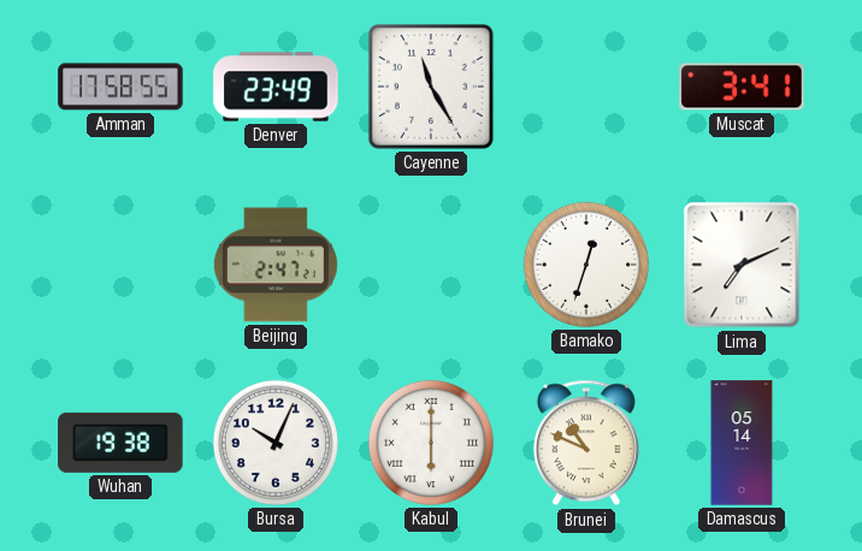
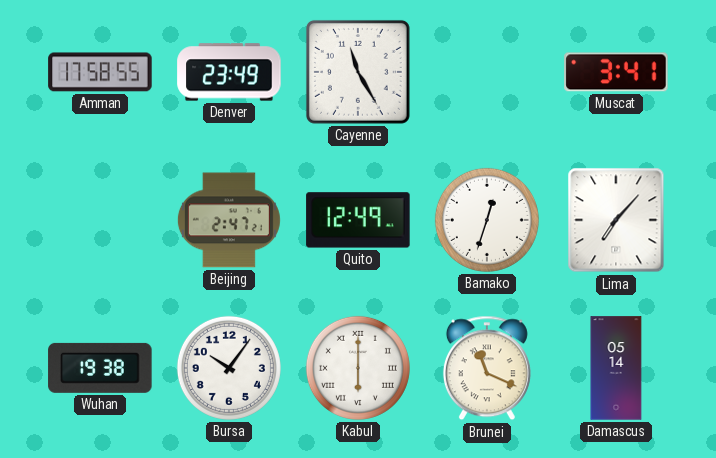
Quito: none -> 12:49 (358, 220)
Lima: 7:11 -> 7:07 (616, 220)
Bursa: 10:04 -> 10:06 (229, 368)
Brunei: 10:49 -> 11:19 (487, 368)
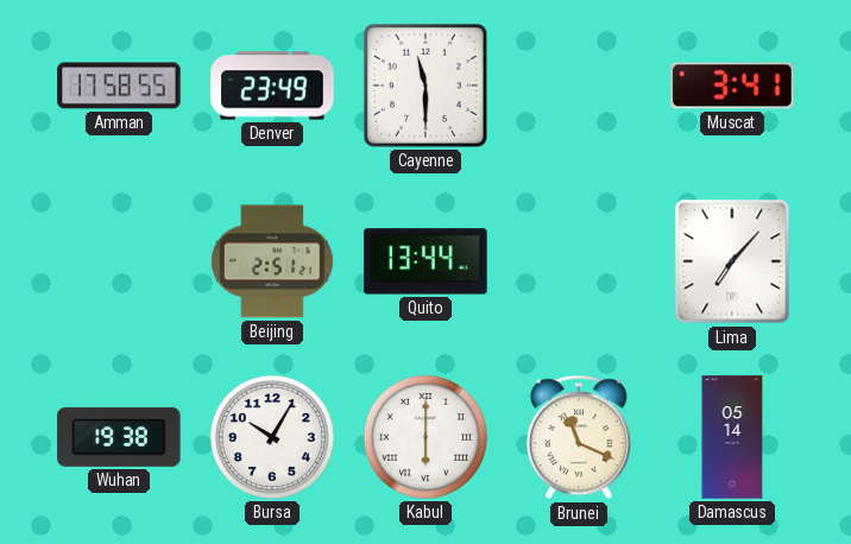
Cayenne: 11:25 -> 11:30 (425, 86)
Beijing: 2:47 -> 2:51 (272, 261)
Quito: 12:49 -> 13:44 (425, 261)
Bamako: 12:33 -> none (487, 220)
Bursa: 10:06 -> 10:05 (272, 437)
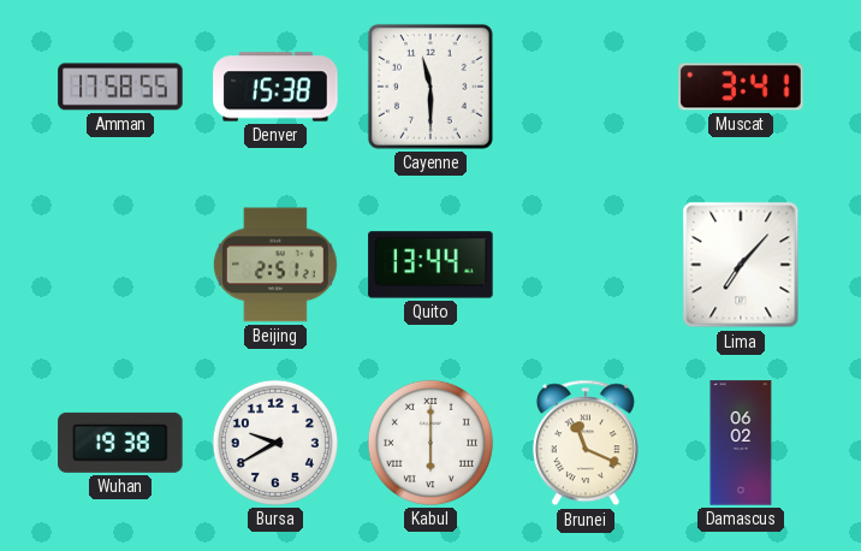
Denver: 23:49 -> 15:38 (275, 87)
Bursa: 10:05 -> 9:40 (275, 443)
Damascus: 05:14 -> 06:02 (741, 443)
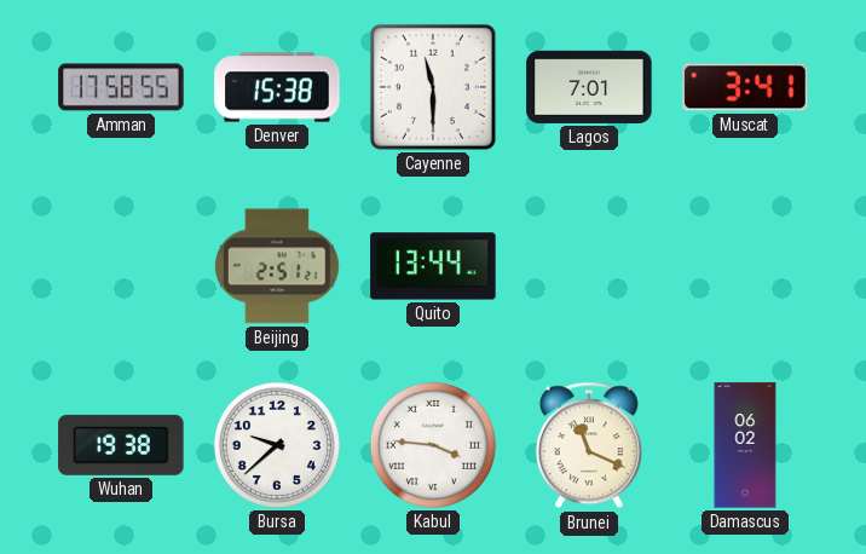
Lagos: none -> 7:01 (589, 87)
Lima: 7:07 -> none (741, 265)
Bursa: 9:40 -> 9:38 (277, 445)
Kabul: 6:00 -> 3:46 (433, 445)
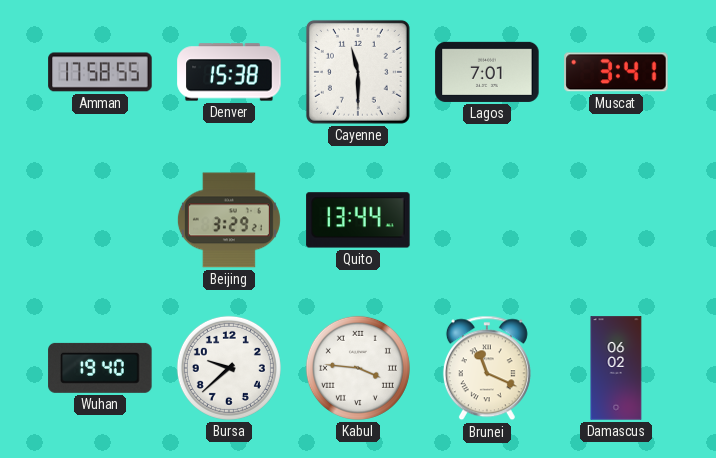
Beijing: 2:51 -> 3:29 (229, 220)
Wuhan: 19:38 -> 19:40 (100, 368)
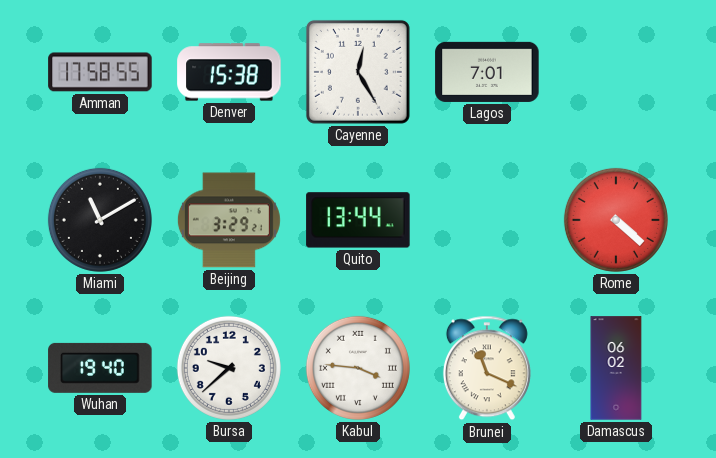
Cayenne: 11:30 -> 12:25 (358, 72)
Muscat: 3:41 -> none (616, 72)
Miami: none -> 11:10 (100, 220)
Rome: none -> 4:22 (616, 220)
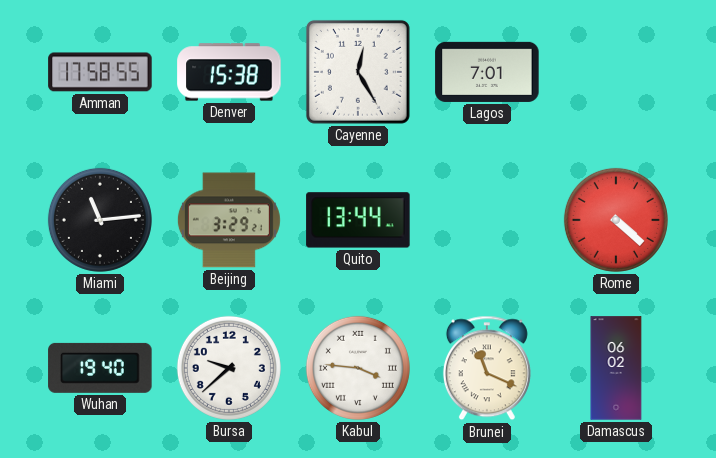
Miami: 11:10 -> 11:14 (100, 220)
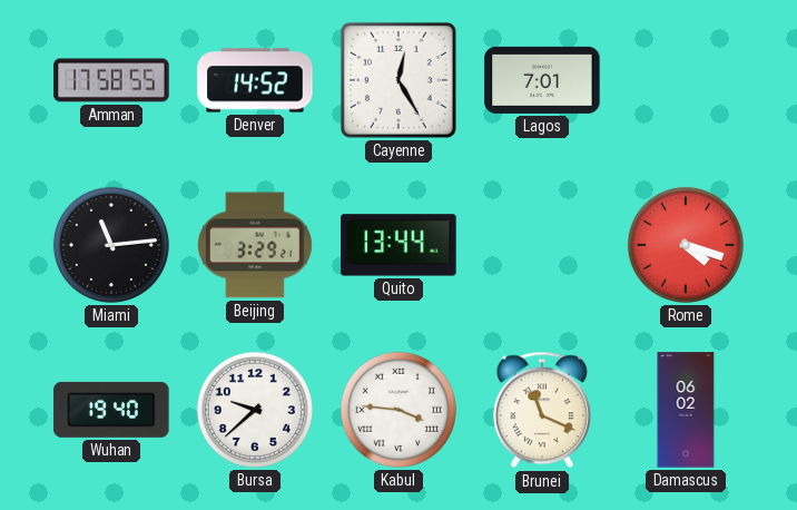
Denver: 15:38 -> 14:52 (255, 80)
Rome: 4:22 -> 4:18 (686, 245)
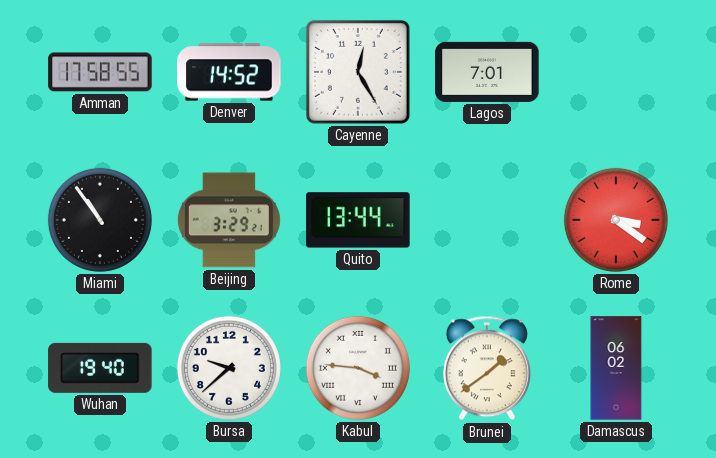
Miami: 11:14 -> 10:54 (100, 220)
Rome: 4:18 -> 3:21 (616, 220)
Brunei: 11:19 -> 1:39 (487, 368)
